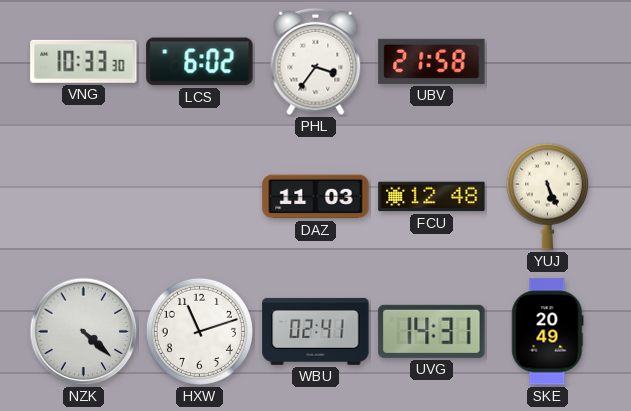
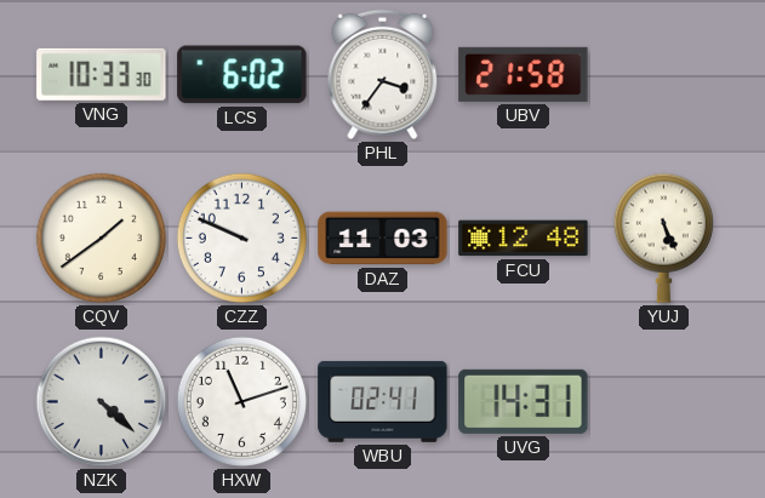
CQV: none -> 1:39 (101, 237)
CZZ: none -> 9:49 (241, 237)
SKE: 20:49 -> none (548, 332)
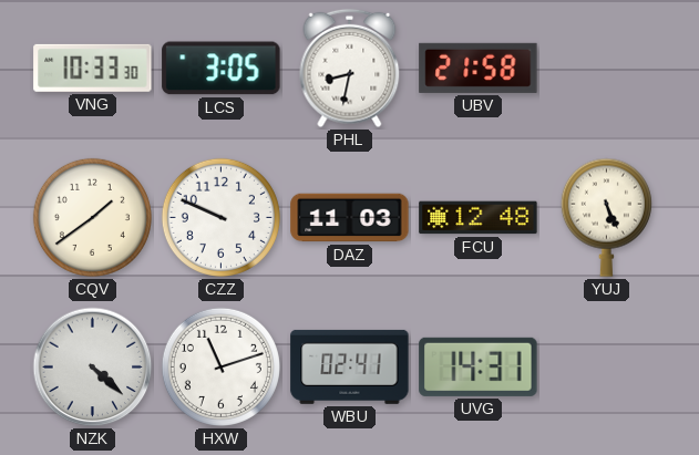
LCS: 6:02 -> 3:05 (222, 69)
PHL: 3:36 -> 8:32 (350, 69)
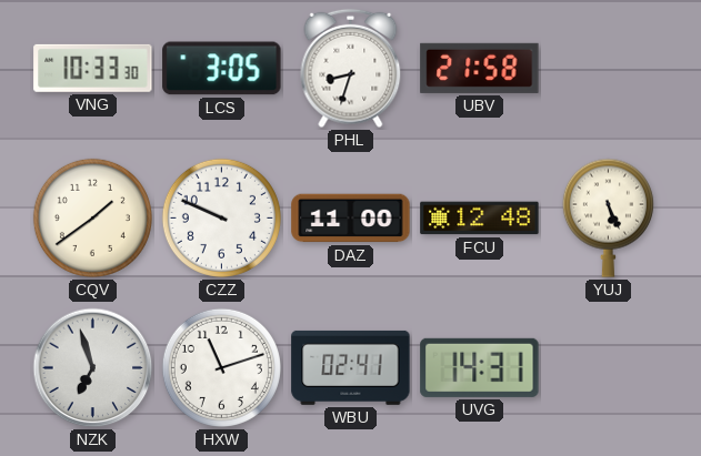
PHL: 8:32 -> 8:33 (351, 69)
DAZ: 11:03 -> 11:00 (351, 219)
NZK: 4:22 -> 6:57 (93, 368)
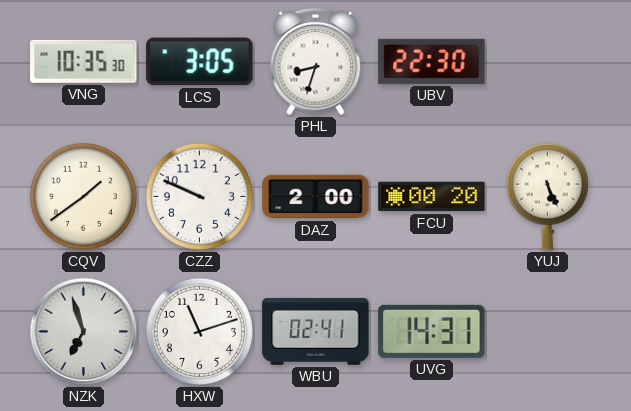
VNG: 10:33 -> 10:35 (84, 61)
UBV: 21:58 -> 22:30 (432, 61)
DAZ: 11:00 -> 2:00 (316, 197)
FCU: 12:48 -> 00:20 (432, 197)
